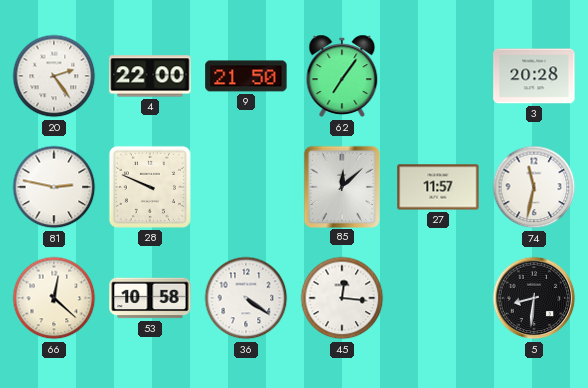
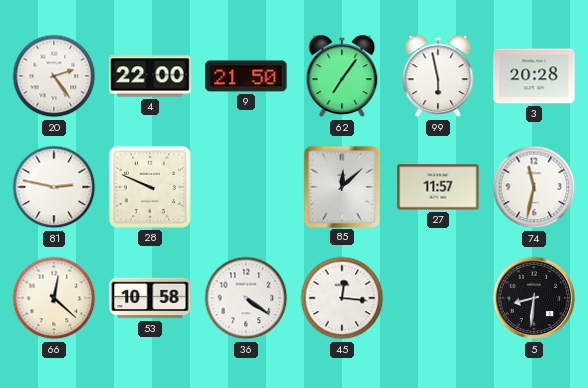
99: none -> 5:58 (438, 76)
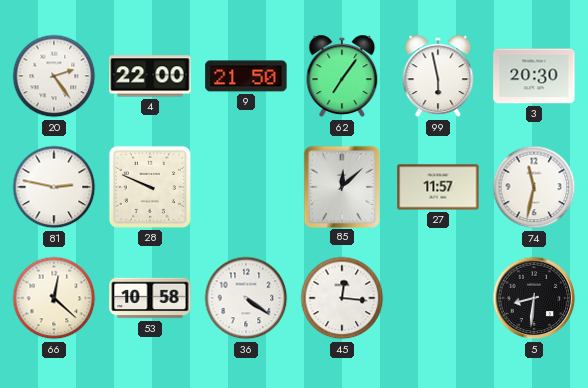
3: 20:28 -> 20:30 (534, 76)
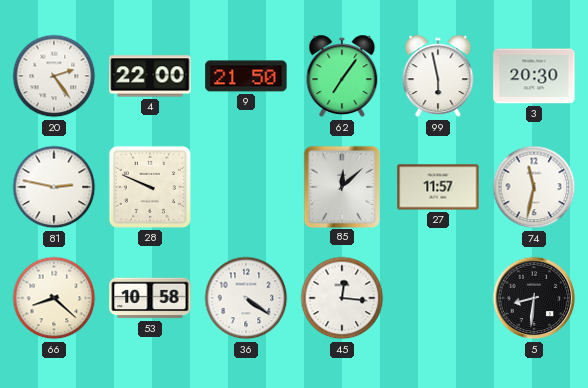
66: 12:22 -> 8:22 (54, 298)
